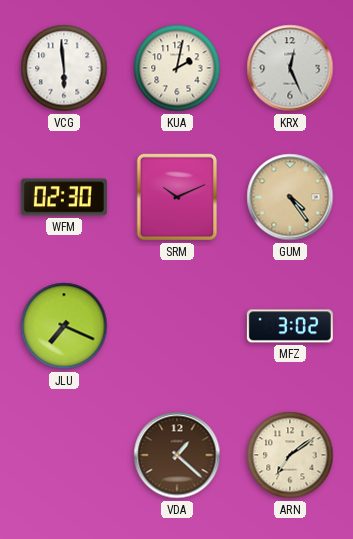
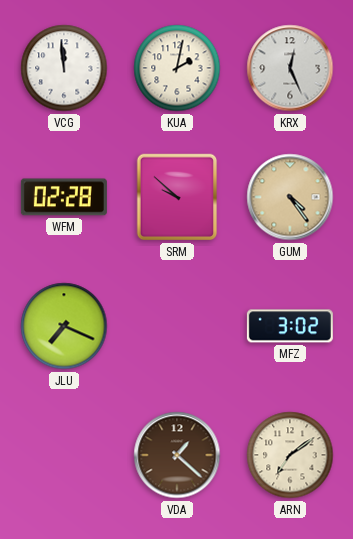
VCG: 5:59 -> 11:59 (64, 68)
WFM: 02:30 -> 02:28 (64, 197)
SRM: 10:11 -> 9:52 (177, 197)
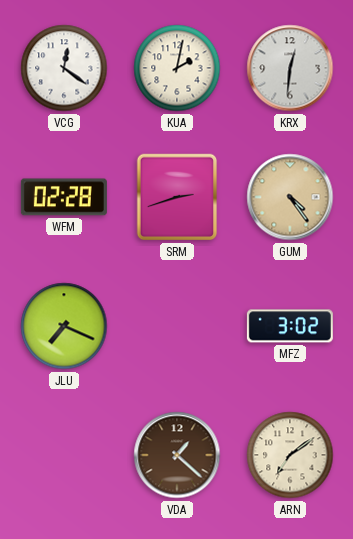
VCG: 11:59 -> 12:21 (64, 68)
KRX: 12:26 -> 12:31 (290, 68)
SRM: 9:52 -> 2:42 (177, 197)
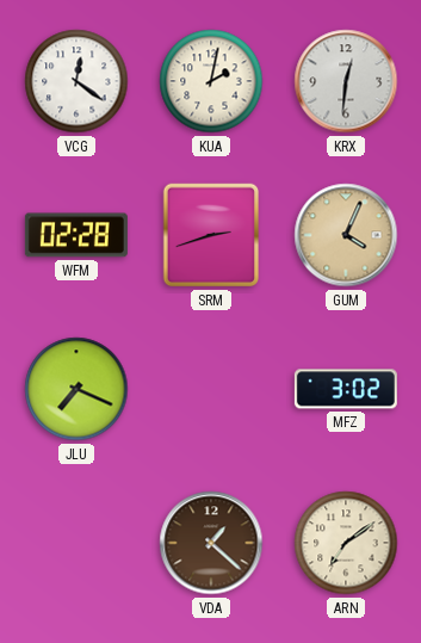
GUM: 4:24 -> 4:04 (346, 235)
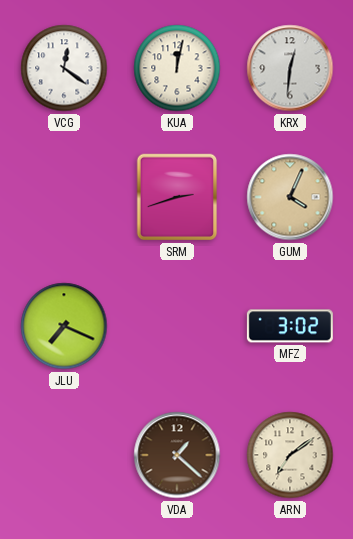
KUA: 2:02 -> 12:02 (177, 68)
WFM: 02:28 -> none (76, 235)
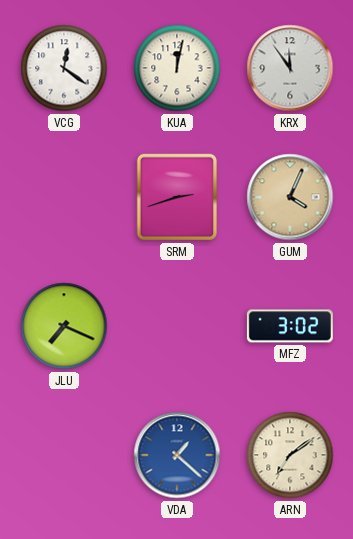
KRX: 12:31 -> 11:54 (290, 68)
VDA dial: brown -> blue (177, 455)
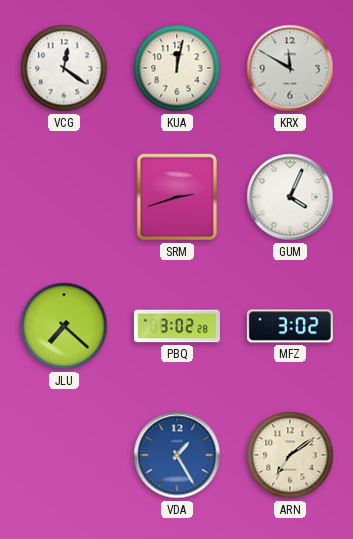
KRX: 11:54 -> 11:50 (290, 68)
GUM dial: champagne -> white (290, 197)
JLU: 7:19 -> 7:22 (64, 326)
PBQ: none -> 3:02 (177, 326)
VDA: 1:22 -> 1:25 (177, 455)
